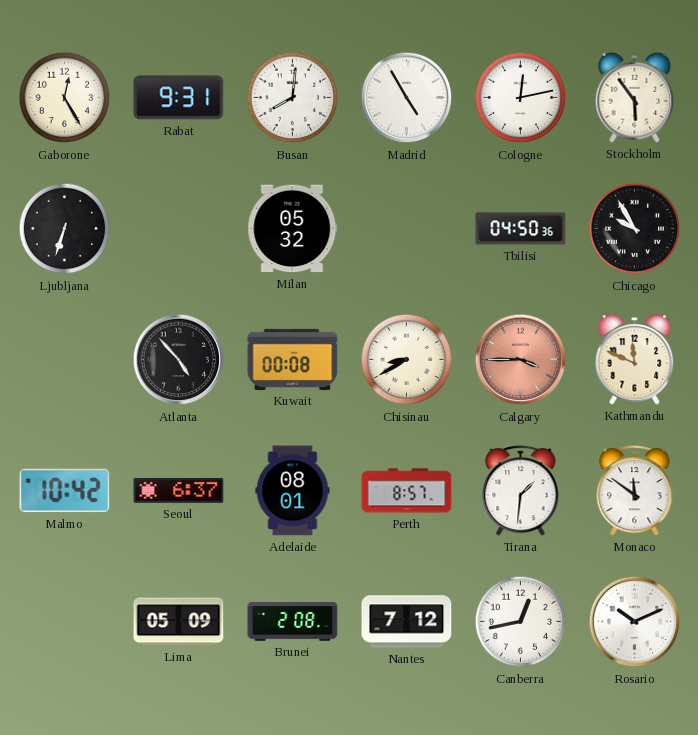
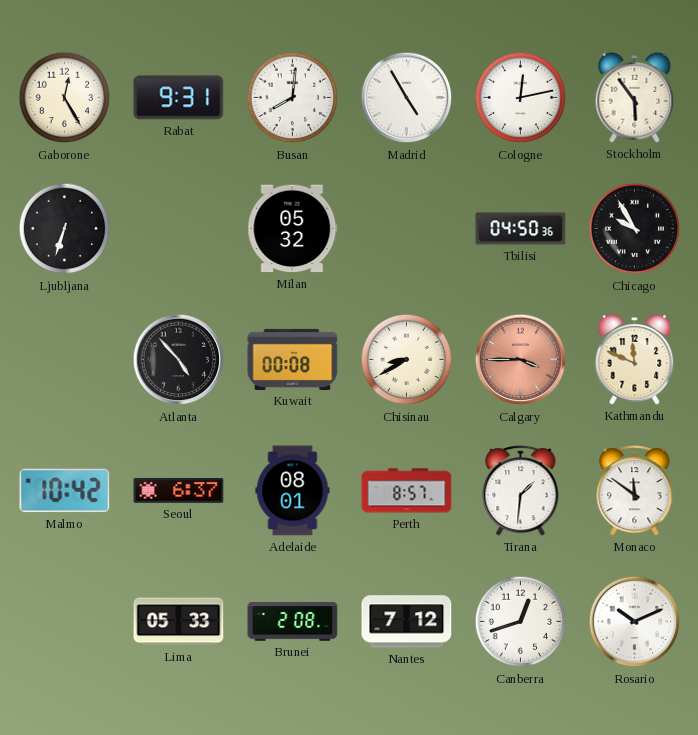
Lima: 05:09 -> 05:33 (179, 622)
Canberra: 12:43 -> 12:42 (521, 622)
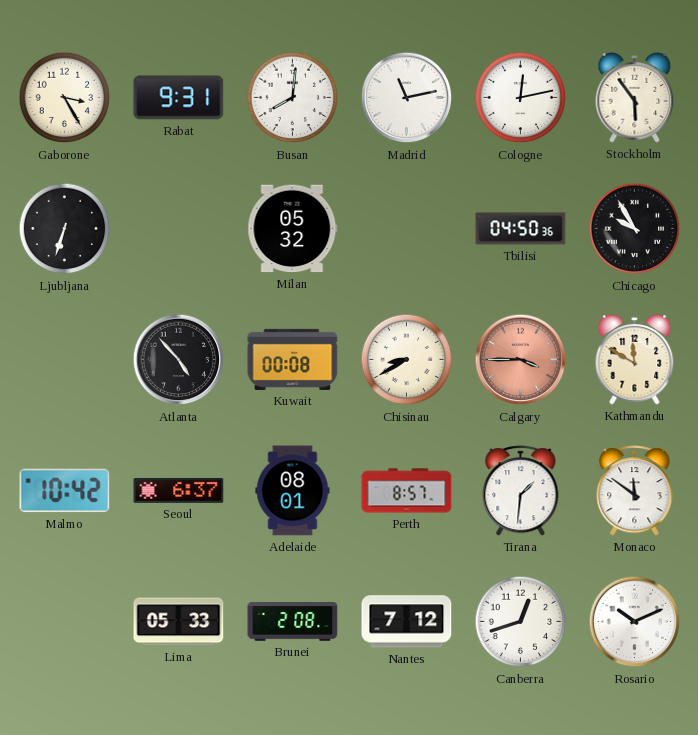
Gaborone: 12:25 -> 3:25 (65, 98)
Madrid: 4:55 -> 11:13 (407, 98)
Kathmandu: 11:49 -> 11:50 (635, 360)
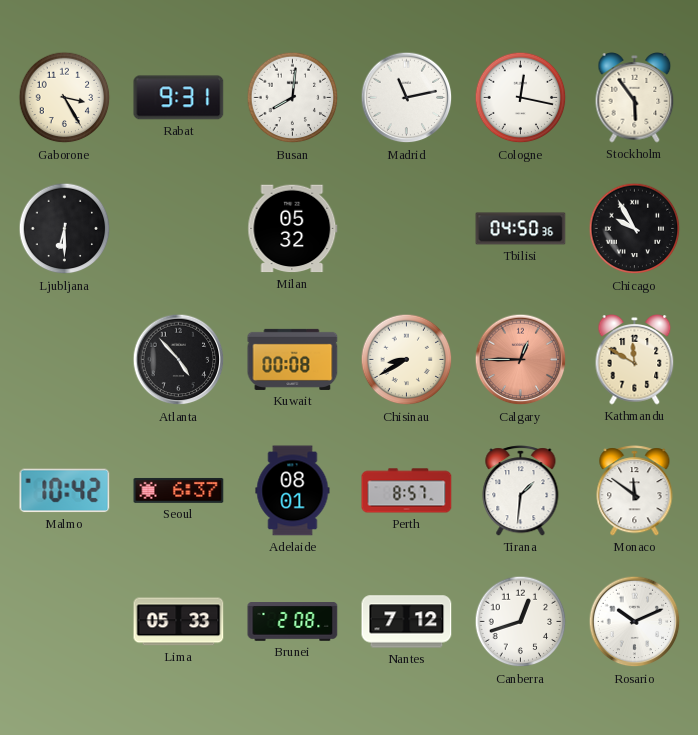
Cologne: 12:13 -> 12:17 (521, 98)
Ljubljana: 6:33 -> 6:30 (65, 229)
Calgary: 3:45 -> 12:45 (521, 360)
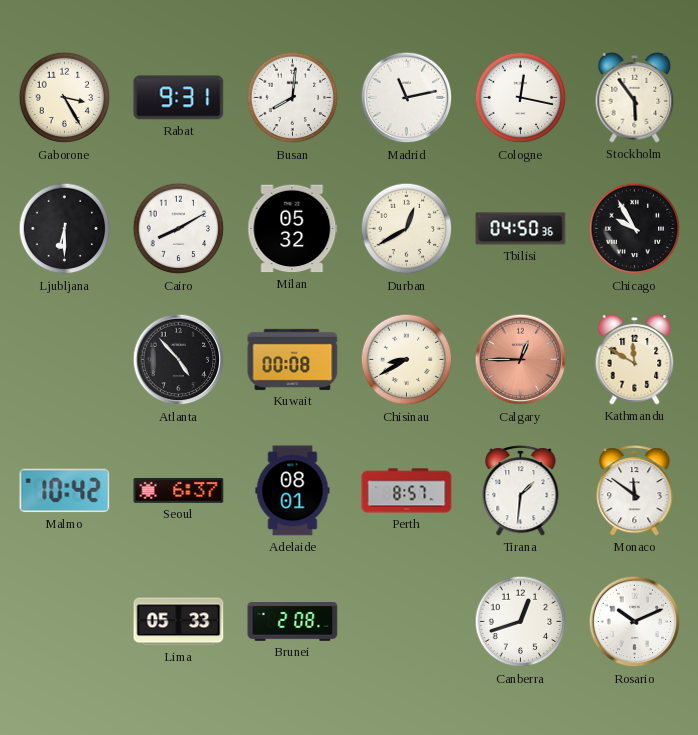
Cairo: none -> 8:10 (179, 229)
Durban: none -> 12:40 (407, 229)
Nantes: 7:12 -> none (407, 622)
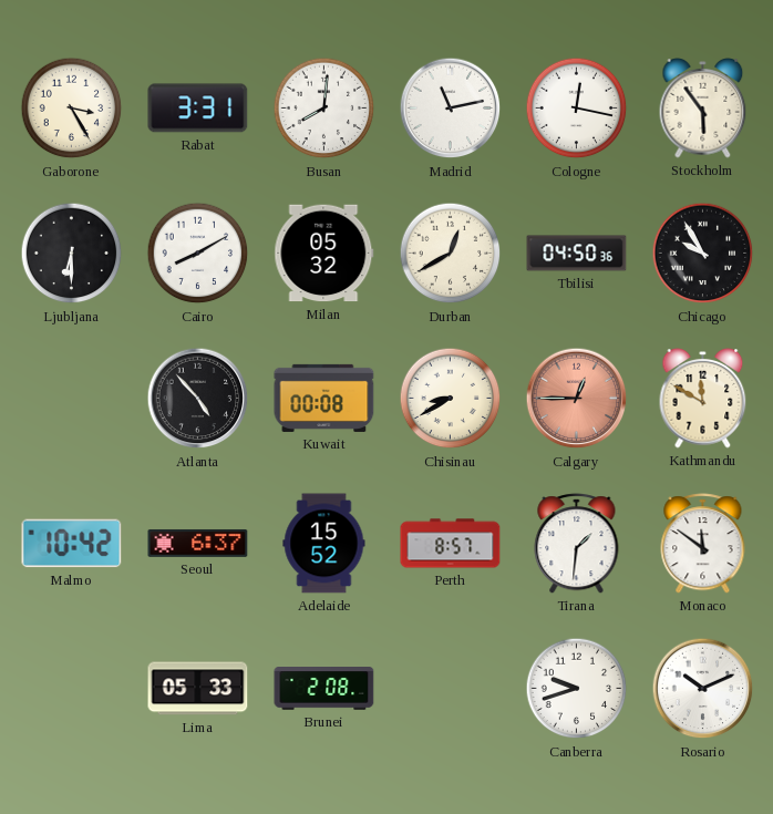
Rabat: 9:31 -> 3:31 (198, 109)
Adelaide: 08:01 -> 15:52 (324, 544)
Canberra: 12:42 -> 9:42 (577, 689)
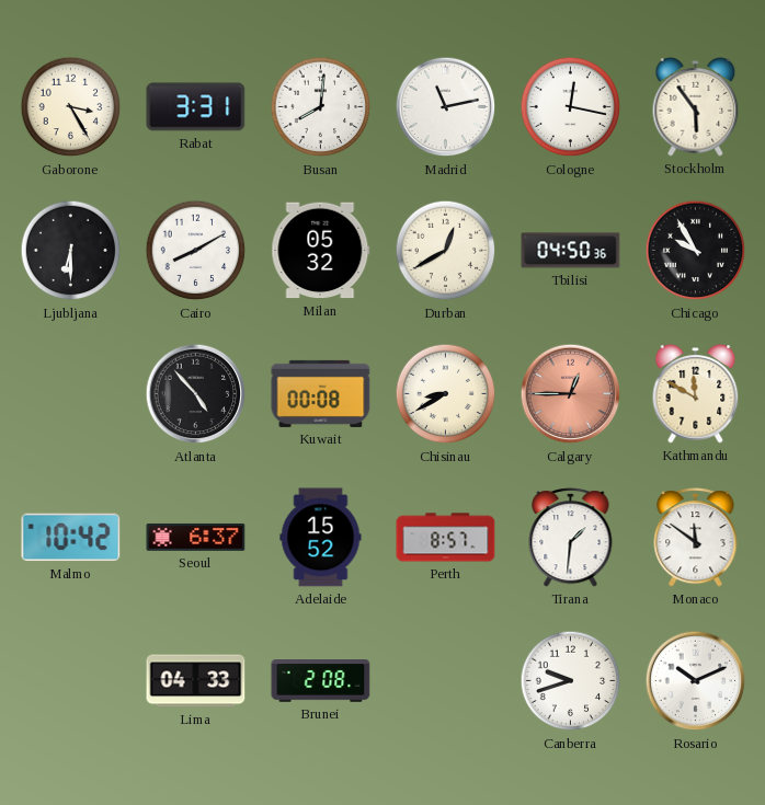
Lima: 05:33 -> 04:33 (196, 681)
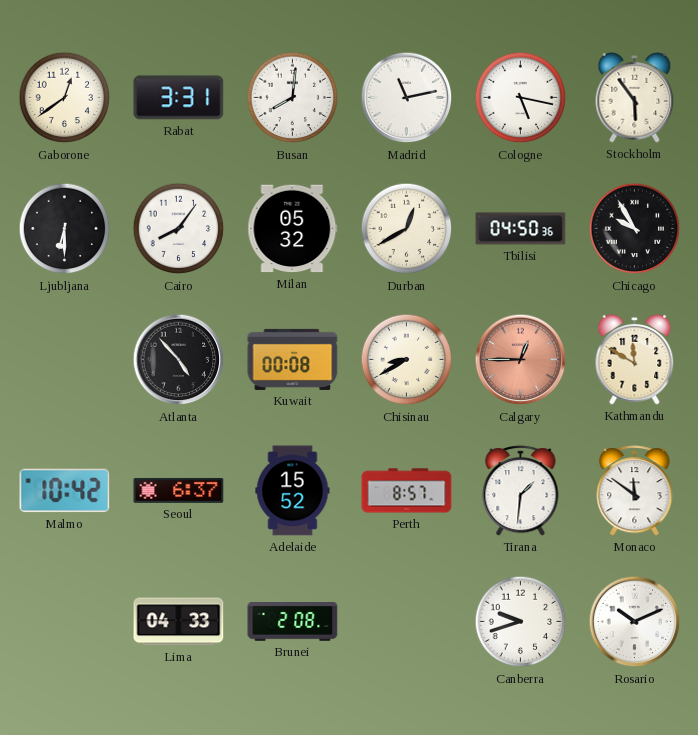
Gaborone: 3:25 -> 12:39 (65, 98)
Cologne: 12:17 -> 5:17 (521, 98)
Cairo: 8:10 -> 8:06 (179, 229)
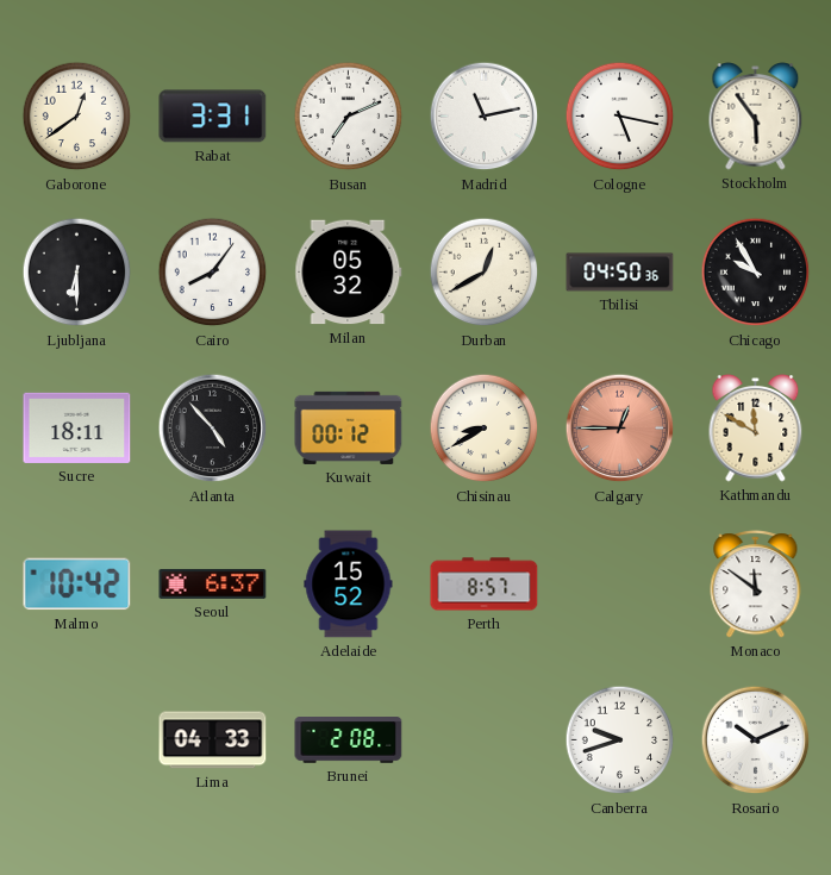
Busan: 8:01 -> 7:11 (349, 117)
Sucre: none -> 18:11 (77, 427)
Kuwait: 00:08 -> 00:12 (349, 427)
Tirana: 1:31 -> none (521, 491)
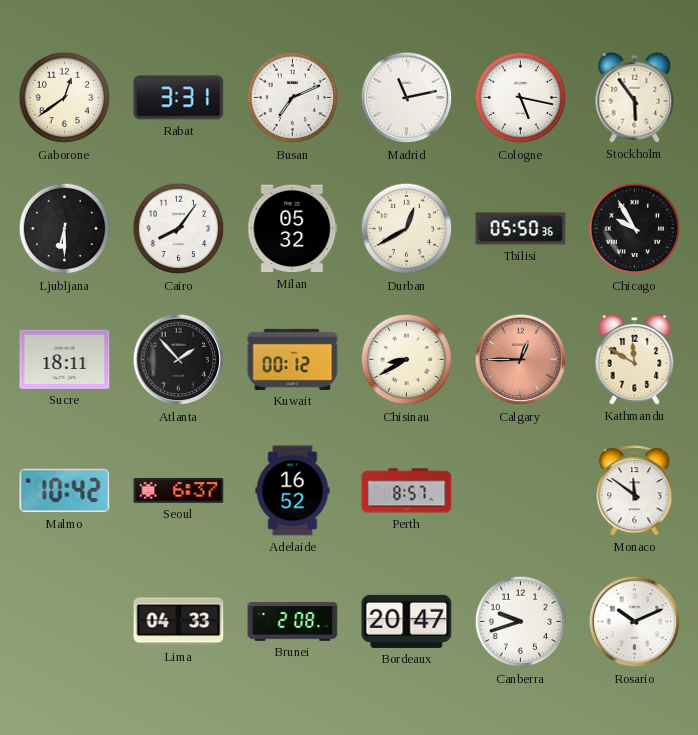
Tbilisi: 04:50 -> 05:50 (521, 229)
Atlanta: 4:53 -> 1:53 (179, 360)
Adelaide: 15:52 -> 16:52 (293, 491)
Bordeaux: none -> 20:47 (407, 621)
